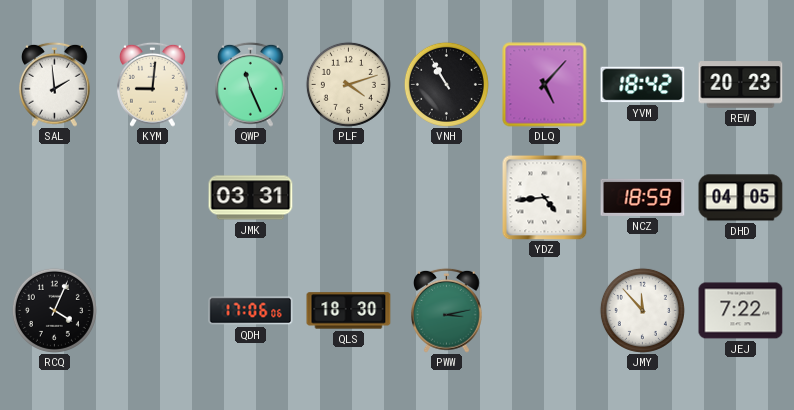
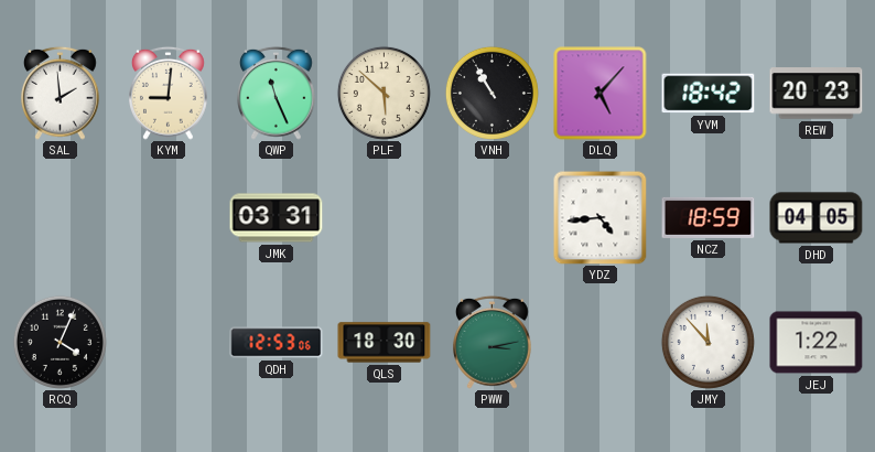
PLF: 4:12 -> 5:52 (384, 93)
QDH: 17:06 -> 12:53 (277, 343)
JEJ: 7:22 -> 1:22 (817, 343)
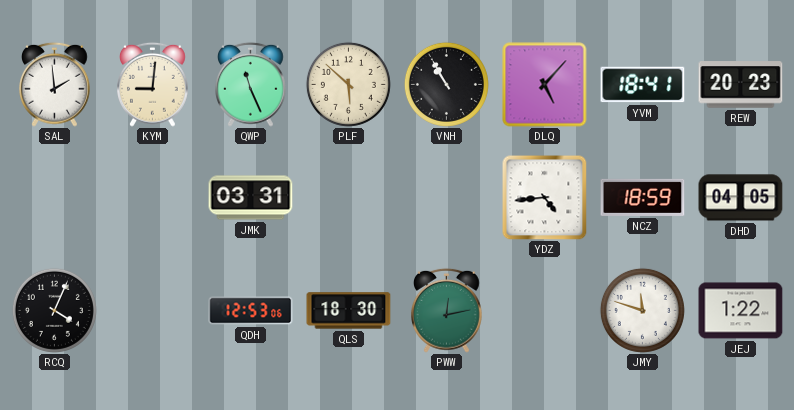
YVM: 18:42 -> 18:41 (643, 85)
PWW: 3:13 -> 12:13 (447, 310)
JMY: 11:53 -> 11:48 (642, 310)
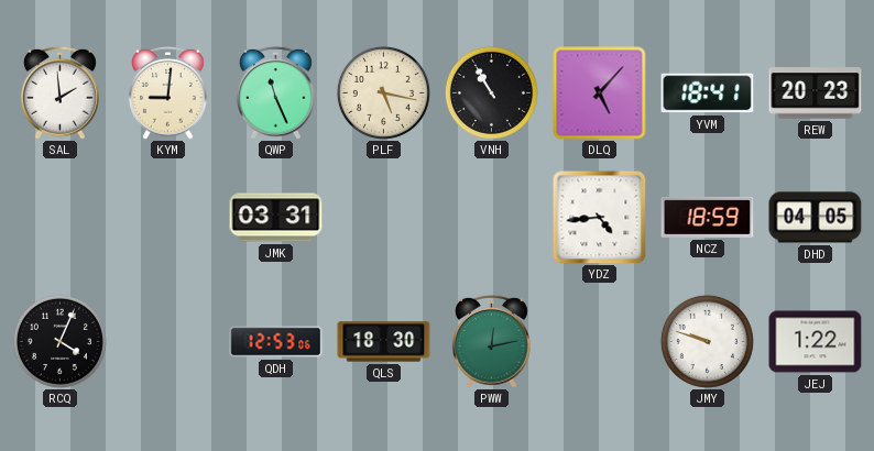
PLF: 5:52 -> 5:17 (383, 92)
JMY: 11:48 -> 9:48 (707, 341)
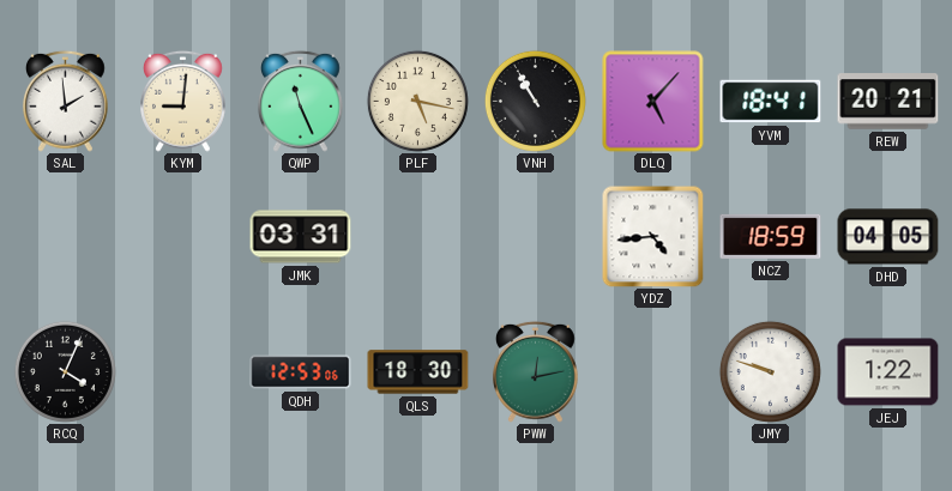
REW: 20:23 -> 20:21 (888, 102)
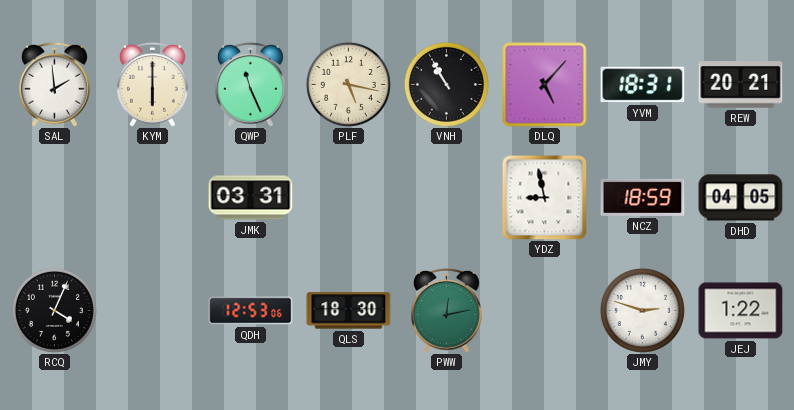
KYM: 9:01 -> 6:00 (153, 84)
YVM: 18:41 -> 18:31 (643, 85)
YDZ: 4:44 -> 8:58 (545, 198)
JMY: 9:48 -> 2:48 (642, 310)
